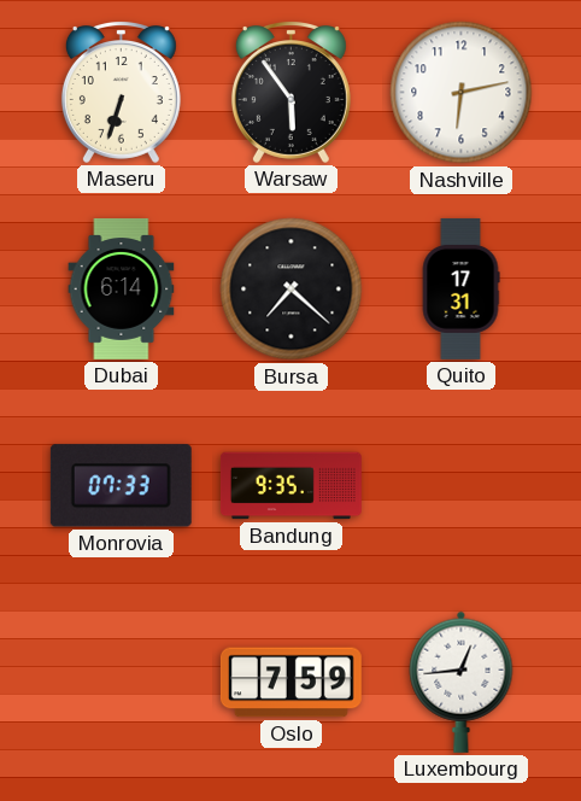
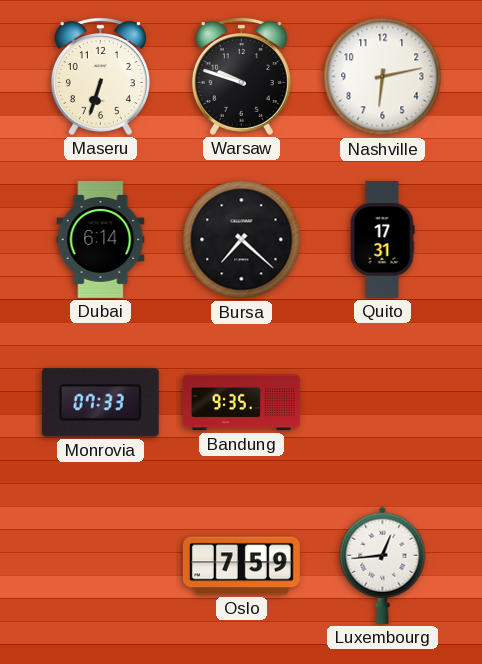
Warsaw: 5:54 -> 9:48 (241, 77)
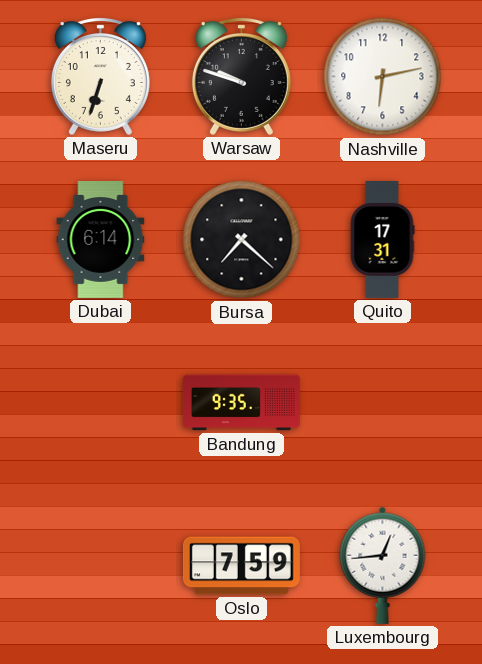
Monrovia: 07:33 -> none (100, 403)
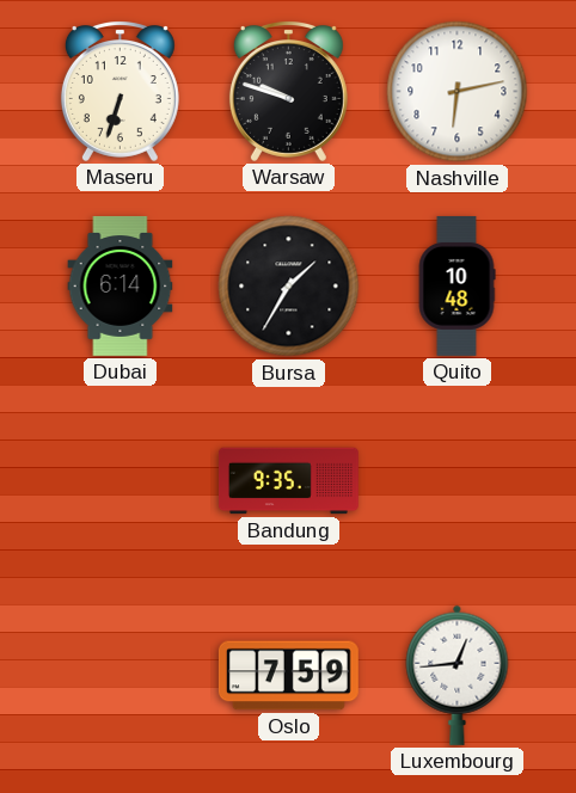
Bursa: 7:22 -> 1:35 (289, 287)
Quito: 17:31 -> 10:48 (456, 285)
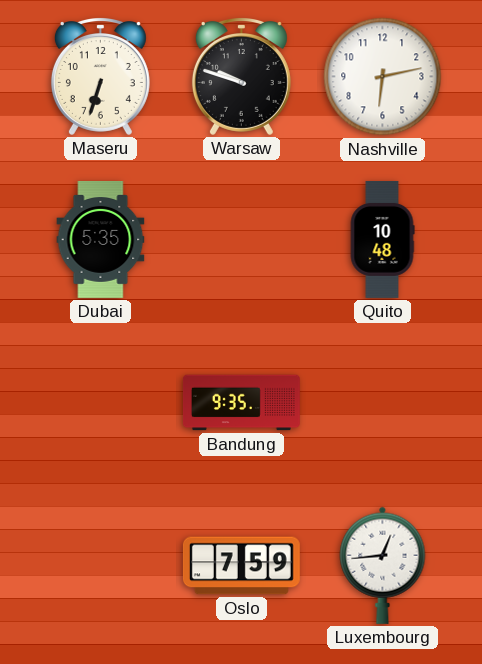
Dubai: 6:14 -> 5:35 (101, 239)
Bursa: 1:35 -> none (289, 287)
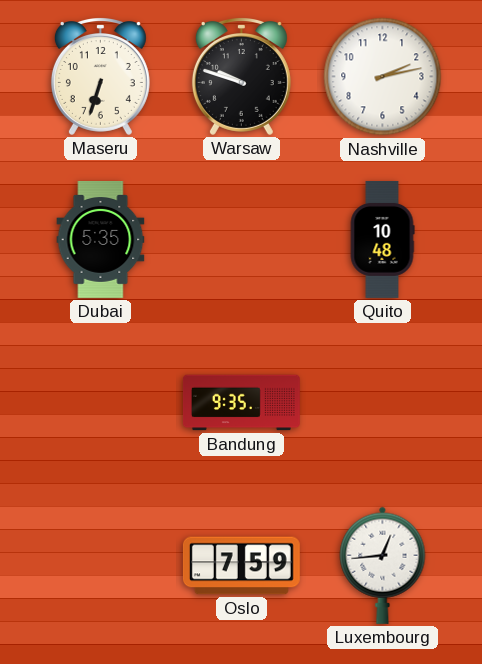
Nashville: 6:13 -> 2:13 (383, 77)
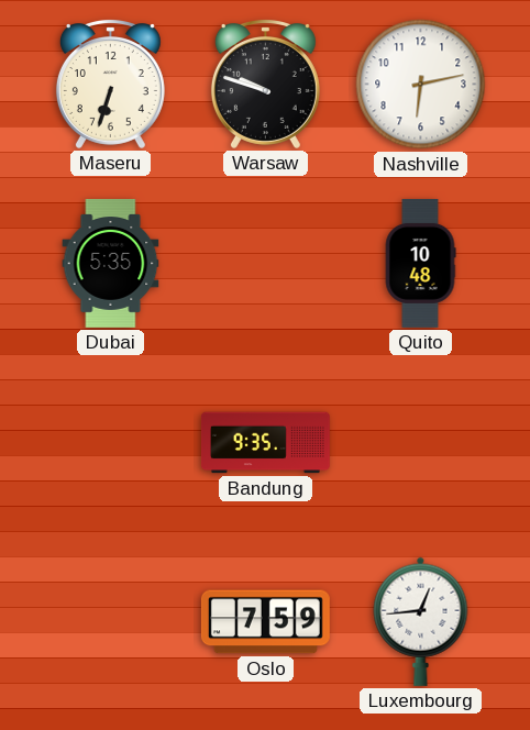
Nashville: 2:13 -> 6:13 (421, 85)
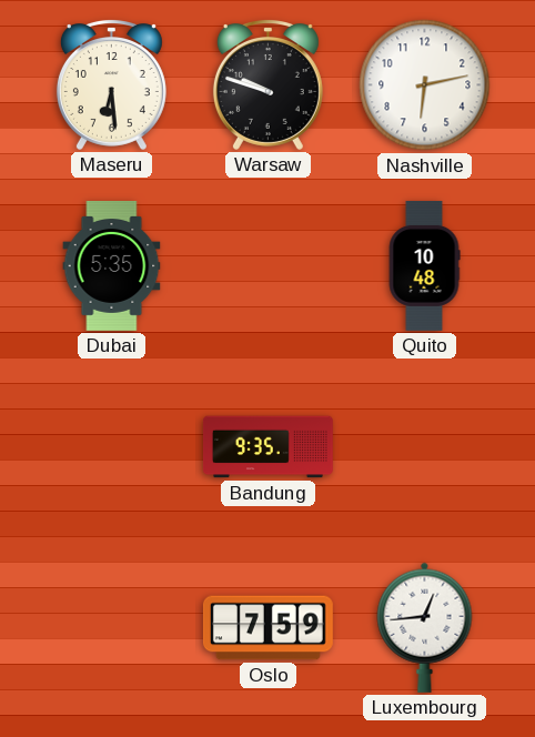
Maseru: 6:33 -> 6:29 (111, 85)
